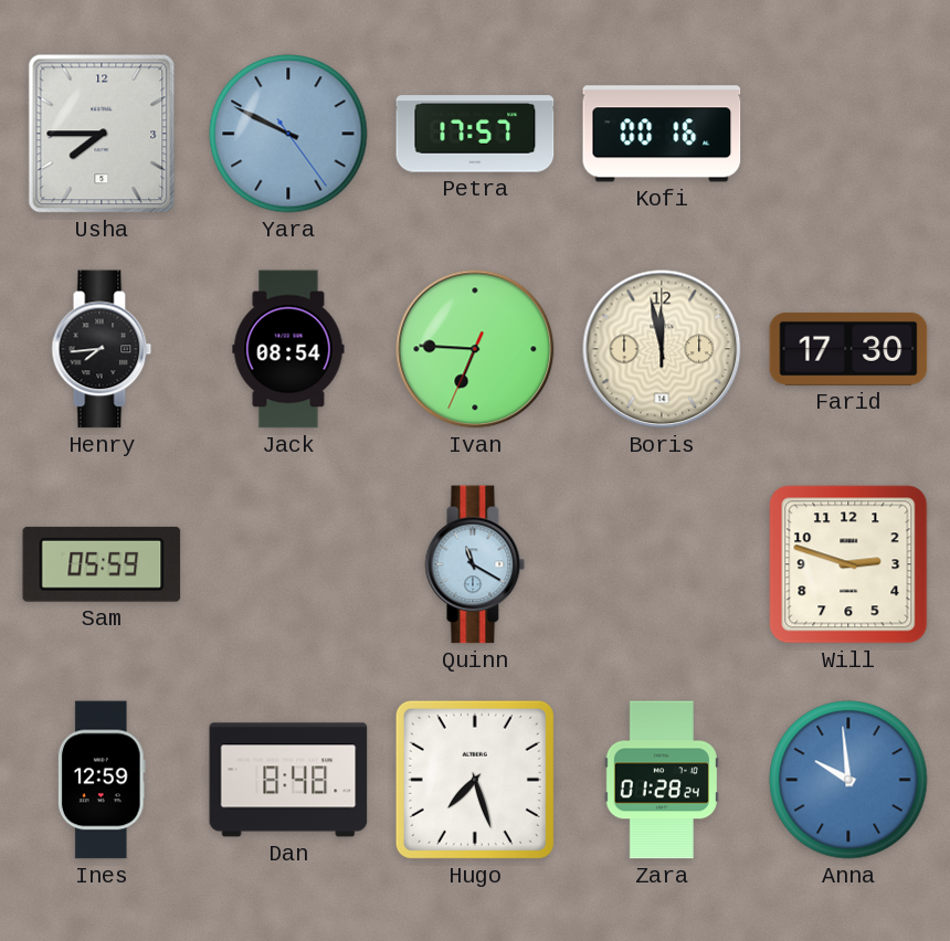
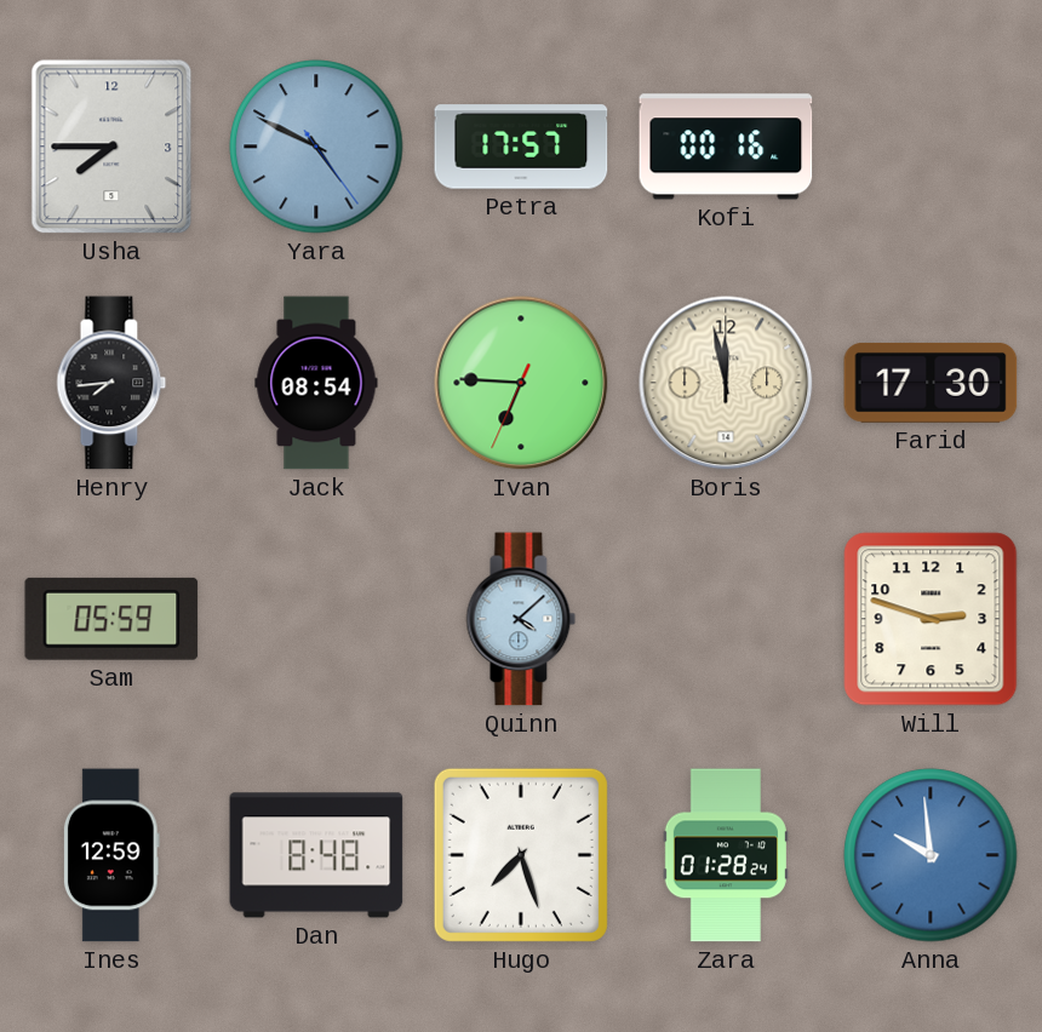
Yara: 9:49 -> 4:49 (316, 147)
Quinn: 11:20 -> 4:08 (521, 619)
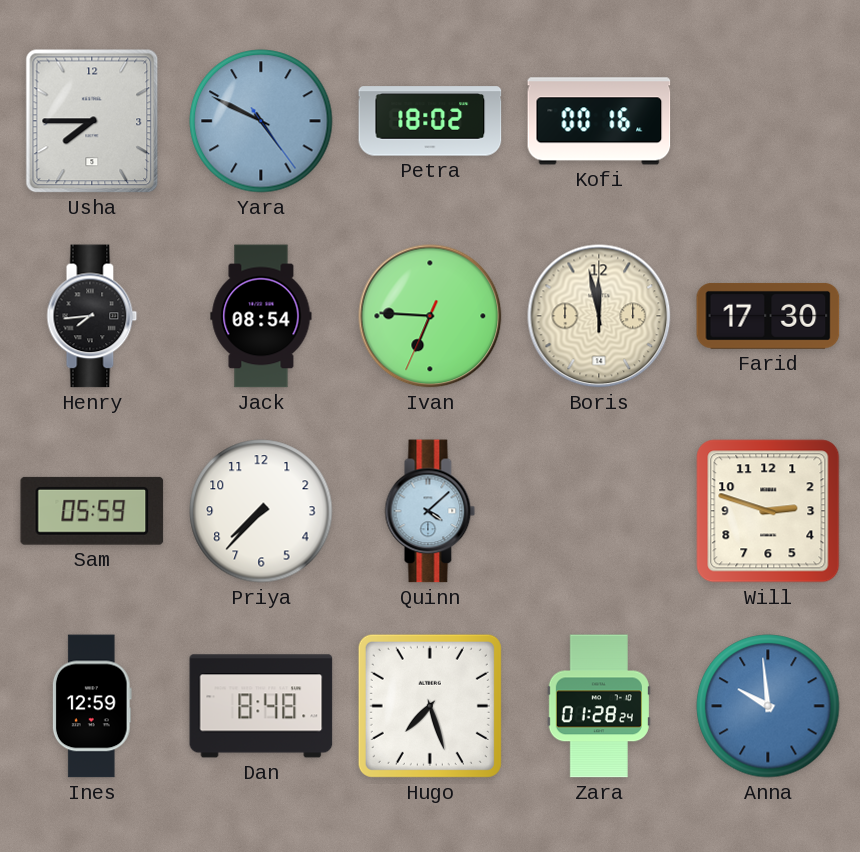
Petra: 17:57 -> 18:02 (430, 121)
Priya: none -> 7:37 (261, 511)
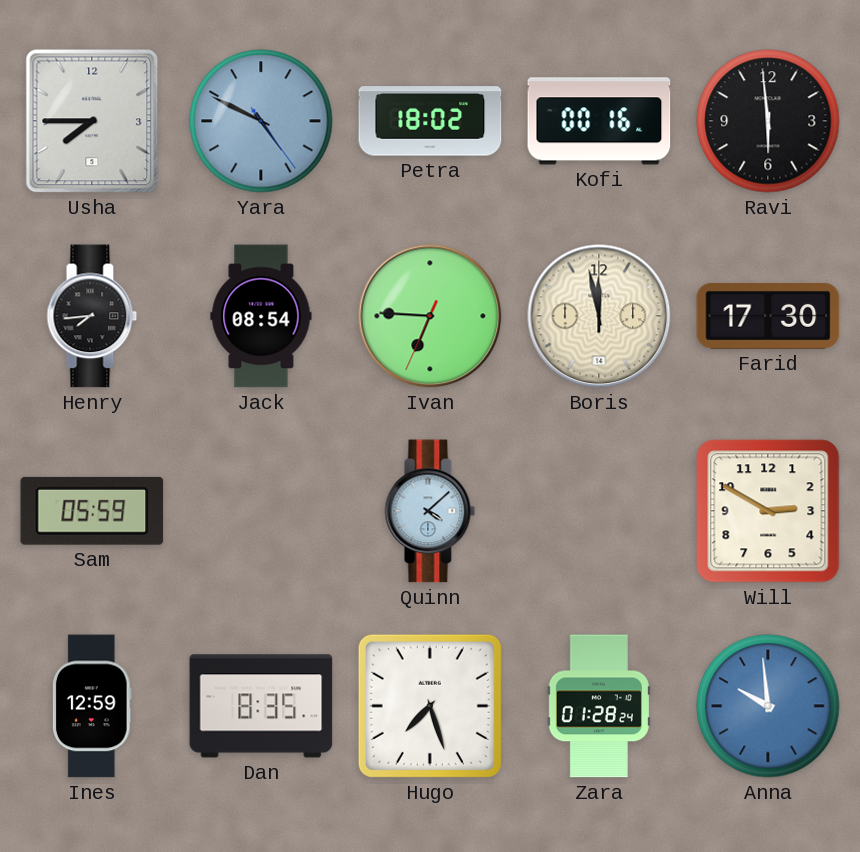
Ravi: none -> 5:59 (768, 121)
Priya: 7:37 -> none (261, 511)
Will: 2:48 -> 2:50 (768, 511)
Dan: 8:48 -> 8:35 (261, 706)
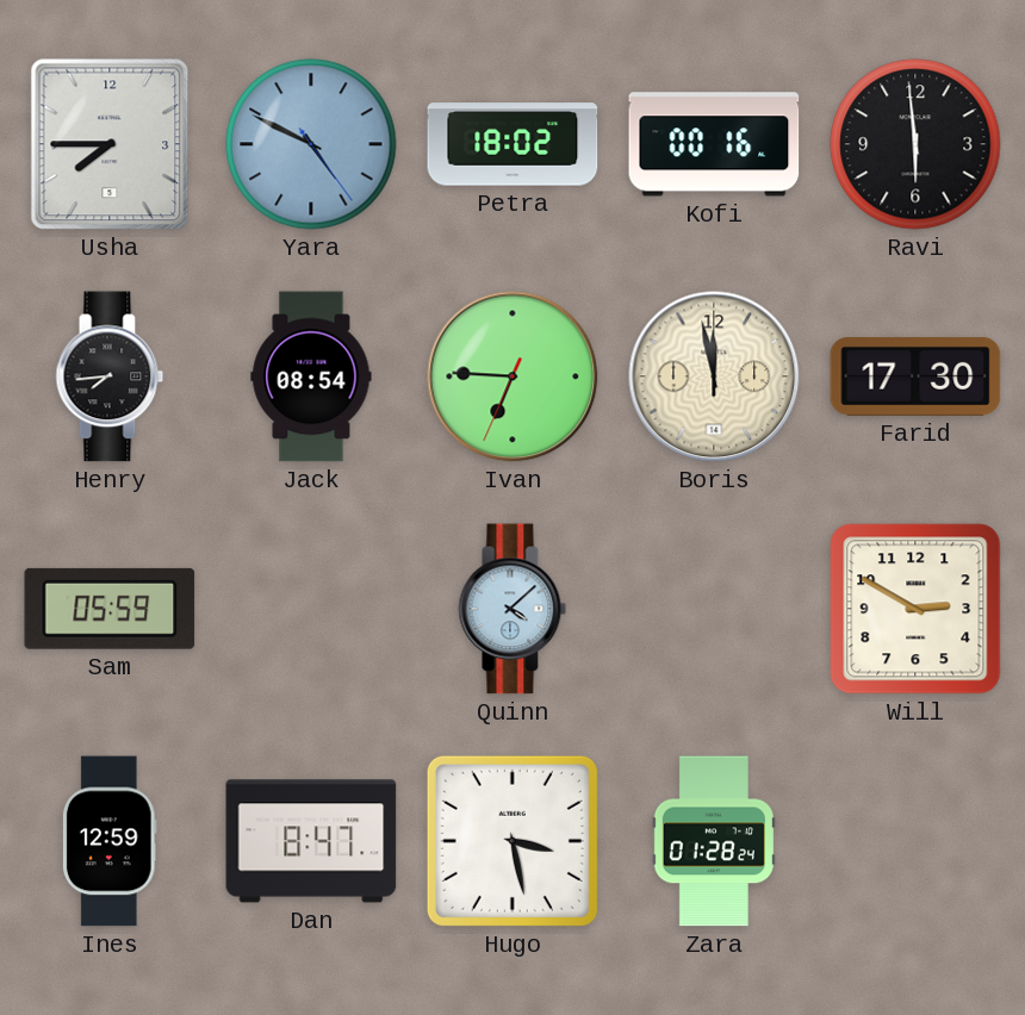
Dan: 8:35 -> 8:47 (311, 841)
Hugo: 7:27 -> 3:28 (512, 841)
Anna: 9:59 -> none (768, 706)
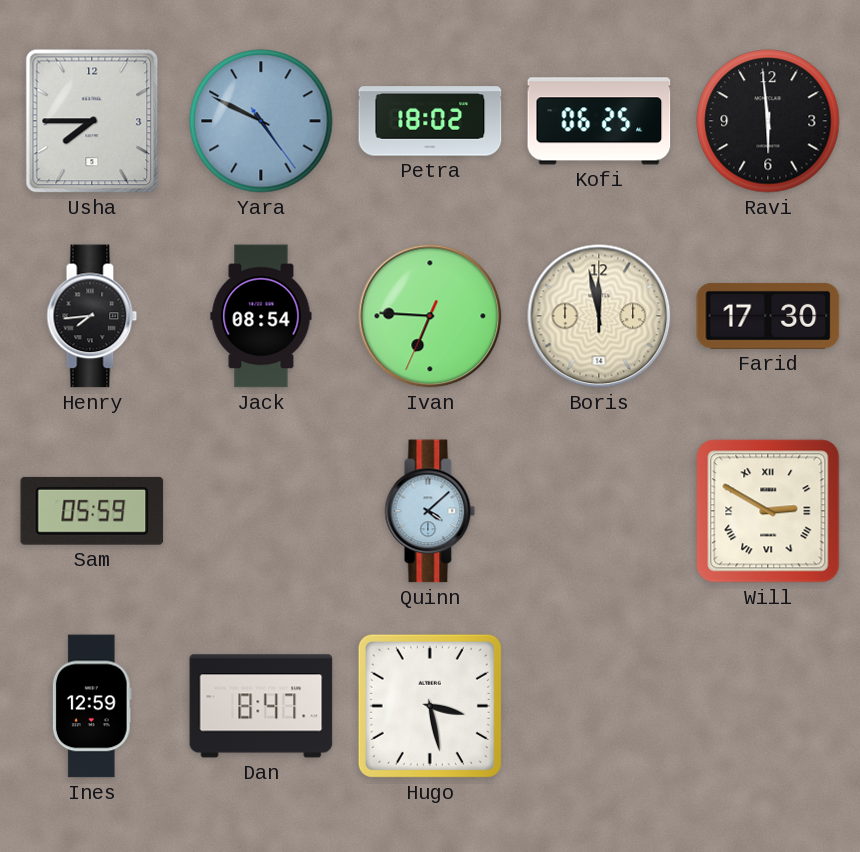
Kofi: 00:16 -> 06:25 (599, 121)
Will numerals: Arabic -> Roman (768, 511)
Zara: 01:28 -> none (714, 841)
